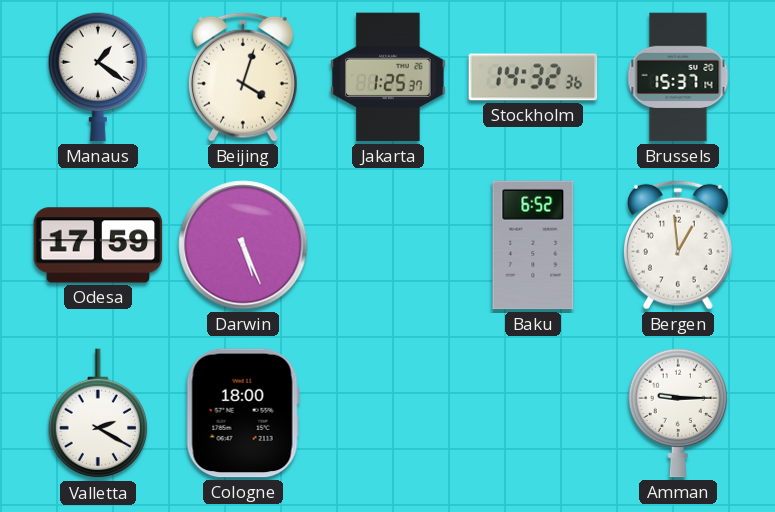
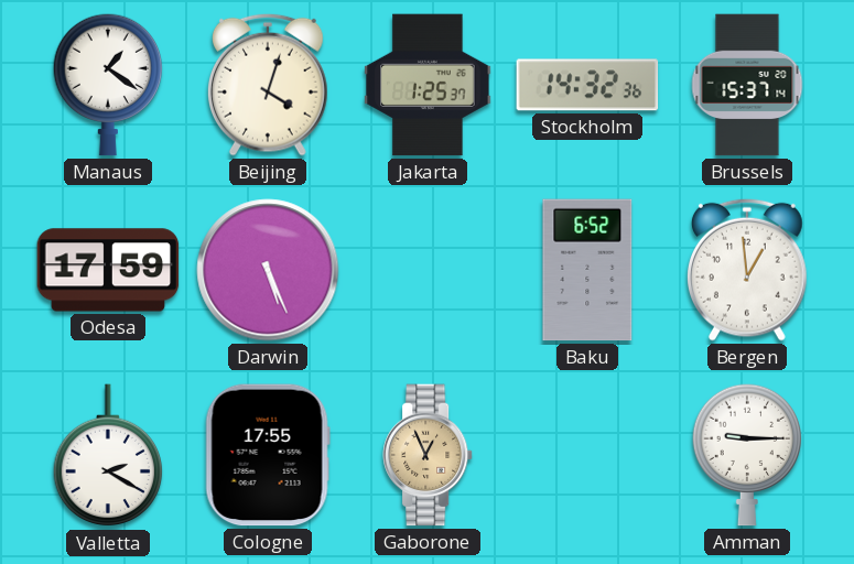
Cologne: 18:00 -> 17:55 (268, 455)
Gaborone: none -> 12:56 (428, 455)
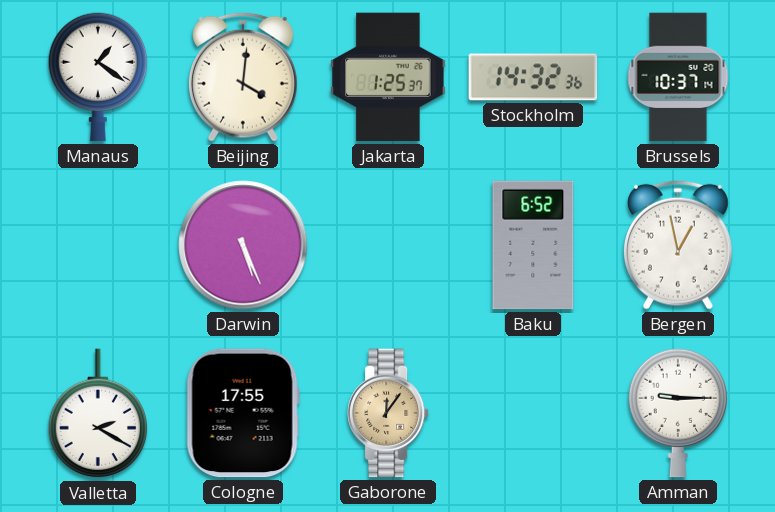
Beijing: 4:03 -> 4:01 (244, 77)
Brussels: 15:37 -> 10:37 (678, 77)
Odesa: 17:59 -> none (108, 270)
Bergen: 12:59 -> 12:58 (679, 245)
Gaborone: 12:56 -> 12:06 (388, 413)
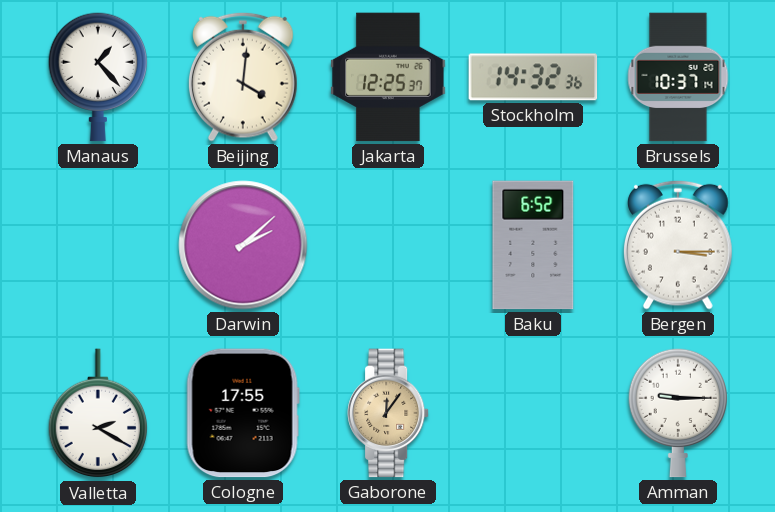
Manaus: 1:21 -> 1:23 (98, 77)
Jakarta: 1:25 -> 12:25 (388, 77)
Darwin: 5:26 -> 2:08 (243, 245)
Bergen: 12:58 -> 3:15 (679, 245)
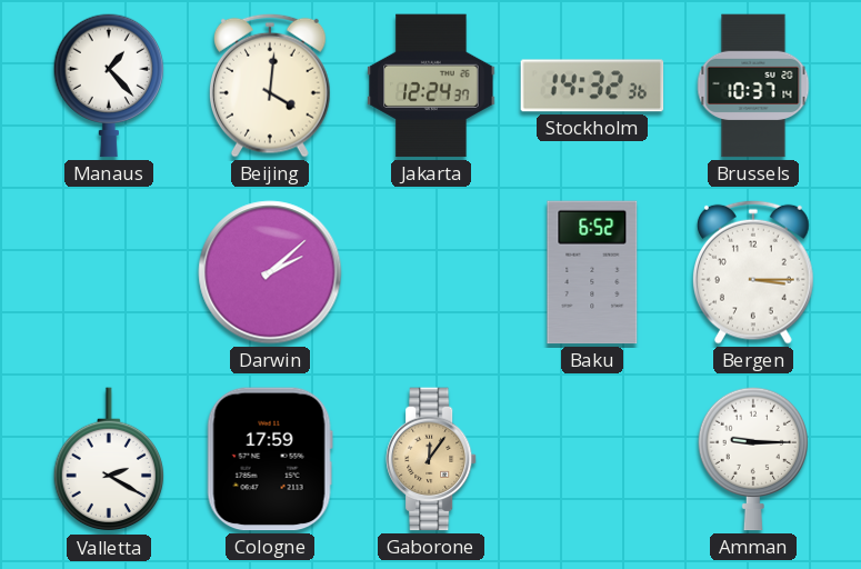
Jakarta: 12:25 -> 12:24 (431, 86)
Cologne: 17:55 -> 17:59 (270, 459)
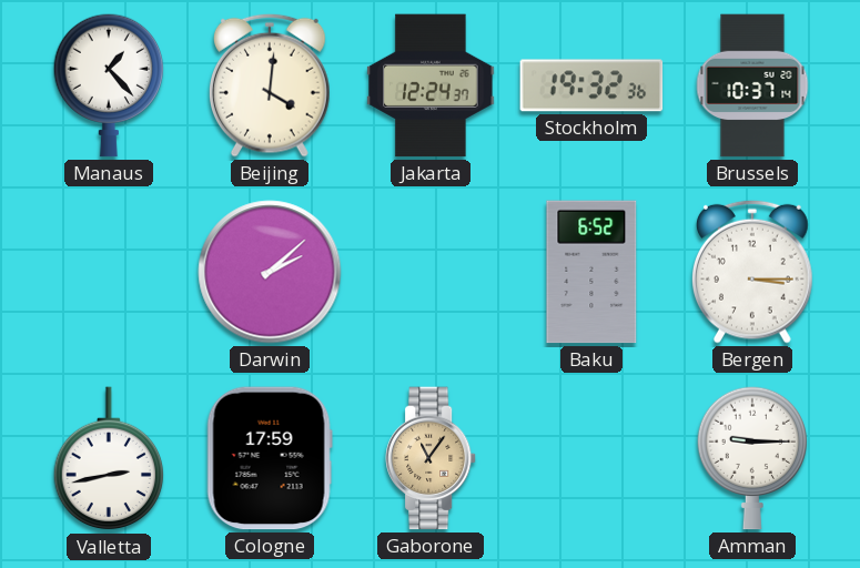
Stockholm: 14:32 -> 19:32 (591, 85)
Valletta: 2:20 -> 2:43 (109, 459)
Gaborone: 12:06 -> 11:06 (431, 458)
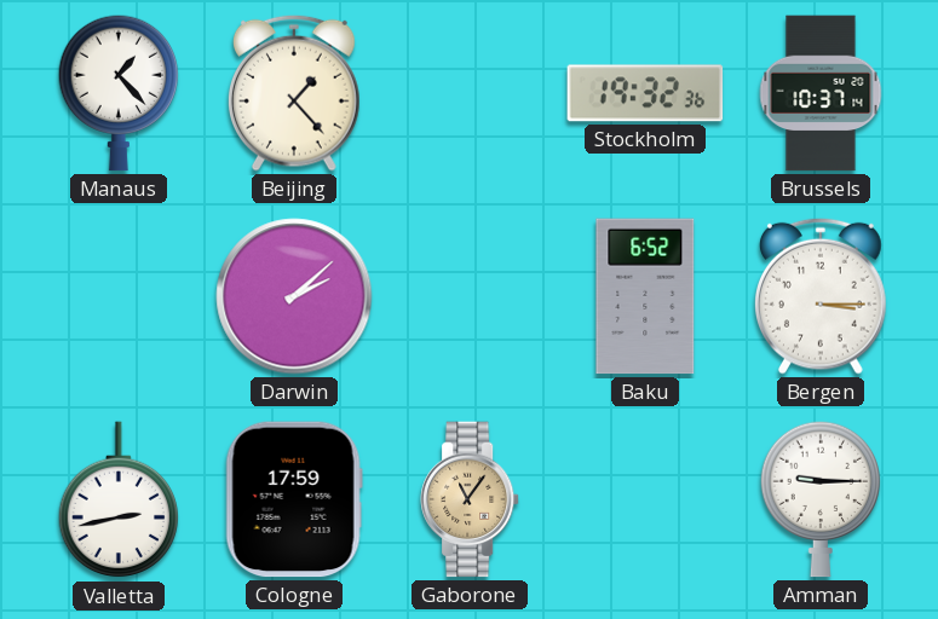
Beijing: 4:01 -> 1:23 (295, 93)
Jakarta: 12:24 -> none (431, 85)
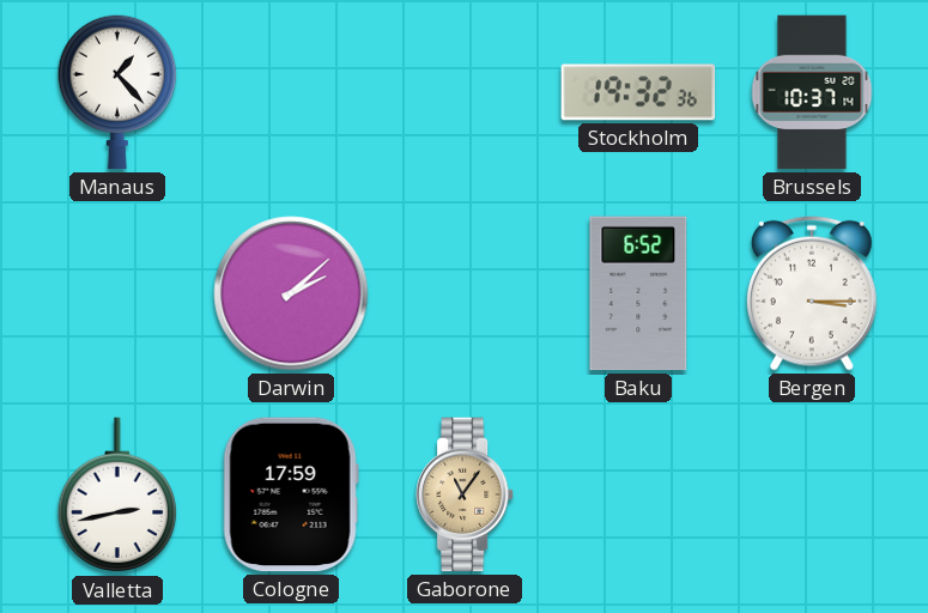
Beijing: 1:23 -> none (295, 93)
Amman: 9:15 -> none (821, 499)
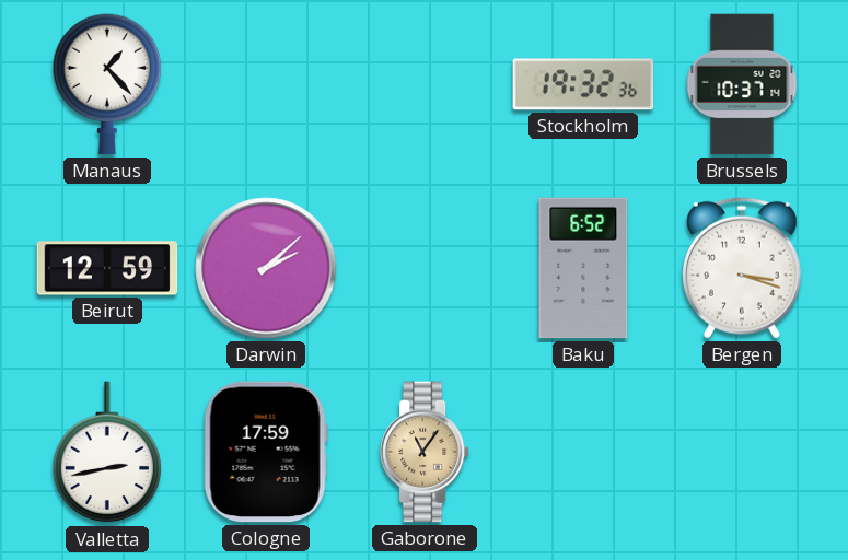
Beirut: none -> 12:59 (107, 268)
Bergen: 3:15 -> 3:18 (743, 268)
